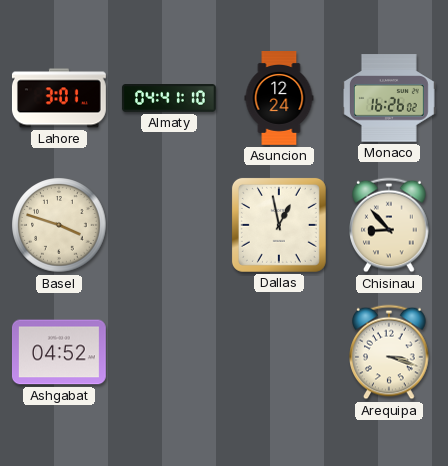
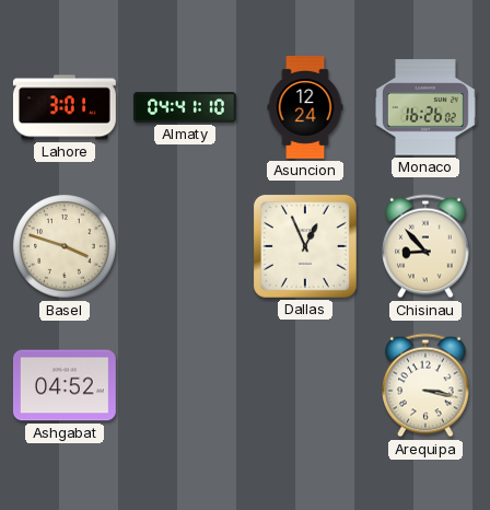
Dallas: 12:58 -> 12:56 (305, 246)
Arequipa: 3:18 -> 3:17 (425, 385)
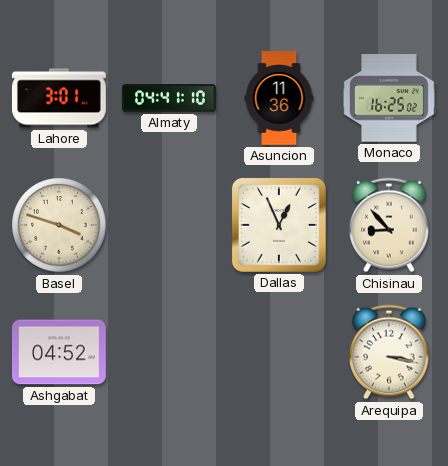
Asuncion: 12:24 -> 11:36 (279, 99)
Monaco: 16:26 -> 16:25 (389, 98)
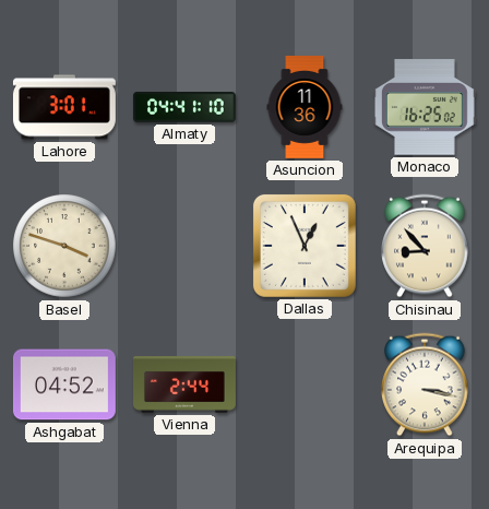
Vienna: none -> 2:44 (186, 384)
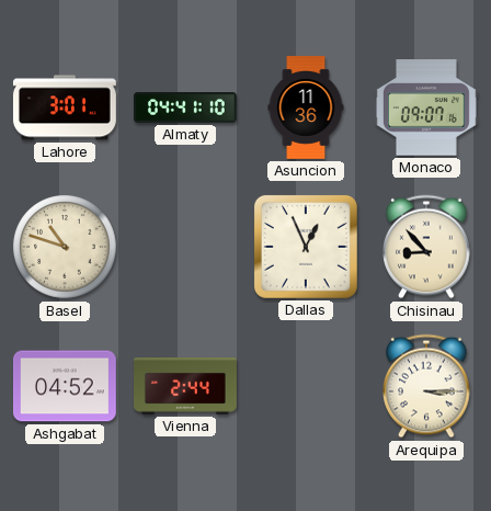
Monaco: 16:25 -> 09:07 (426, 107)
Basel: 3:48 -> 10:48 (65, 247)
Arequipa: 3:17 -> 3:15 (426, 386)
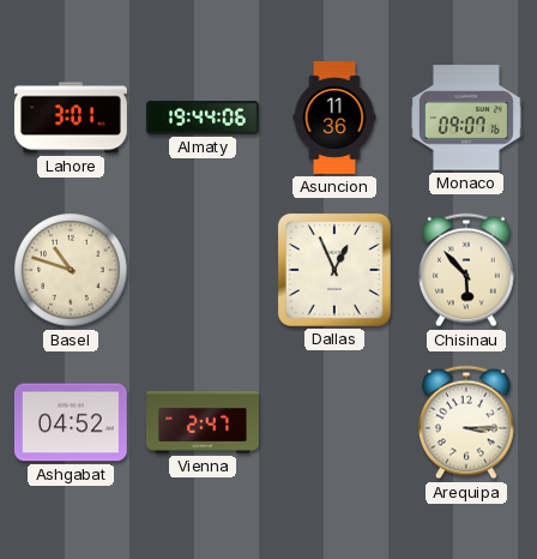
Almaty: 04:41 -> 19:44 (203, 118)
Chisinau: 8:53 -> 5:53 (466, 270)
Vienna: 2:44 -> 2:47 (204, 422)
